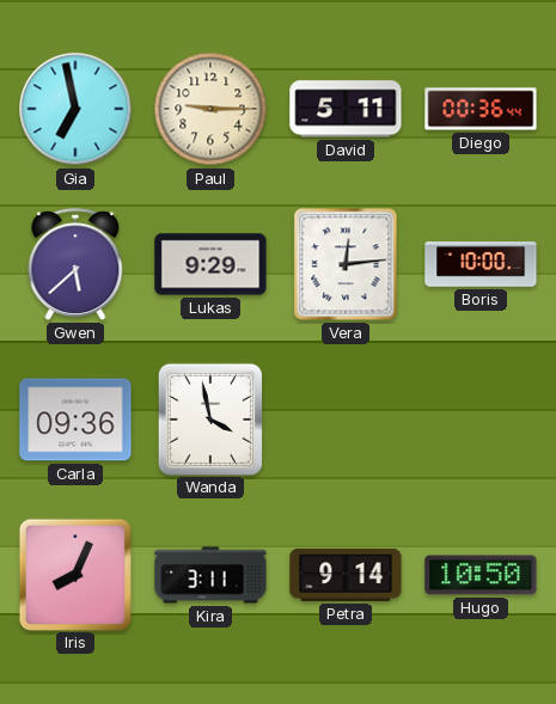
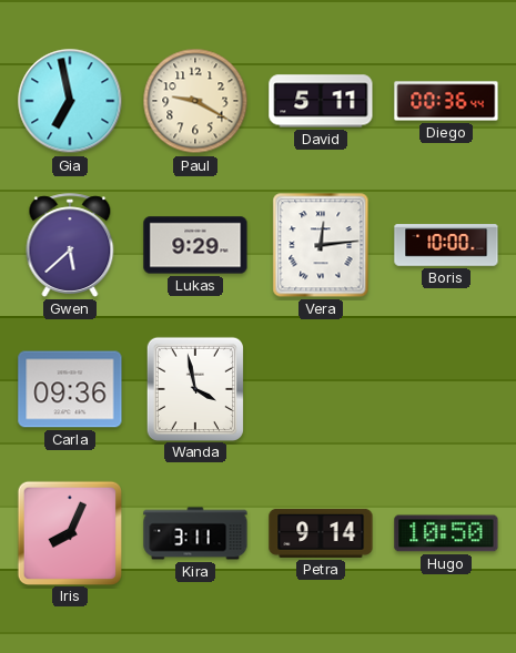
Paul: 9:15 -> 9:20 (195, 101)
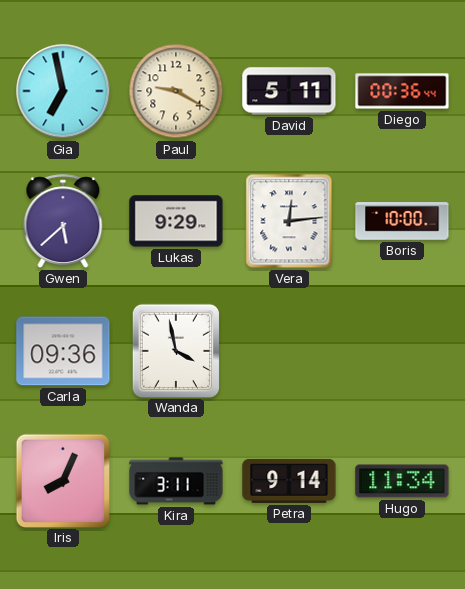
Hugo: 10:50 -> 11:34 (402, 481)
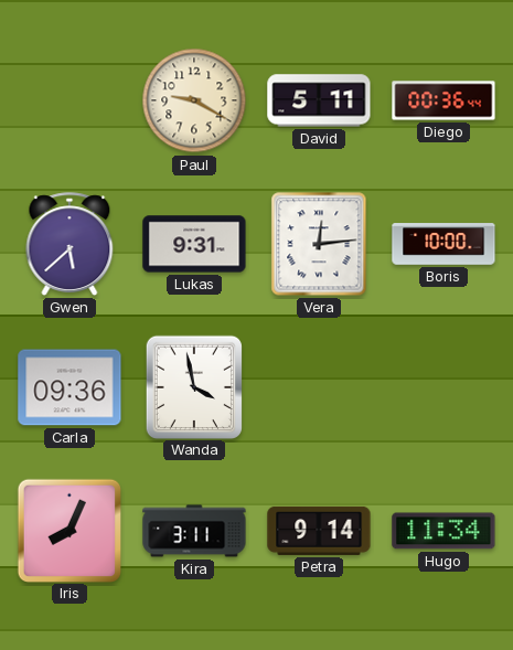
Gia: 6:58 -> none (63, 91)
Lukas: 9:29 -> 9:31 (194, 244)
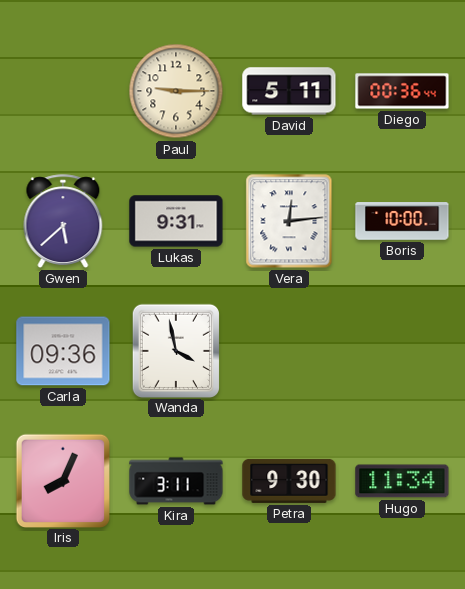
Paul: 9:20 -> 9:15 (176, 91)
Petra: 9:14 -> 9:30 (289, 481)
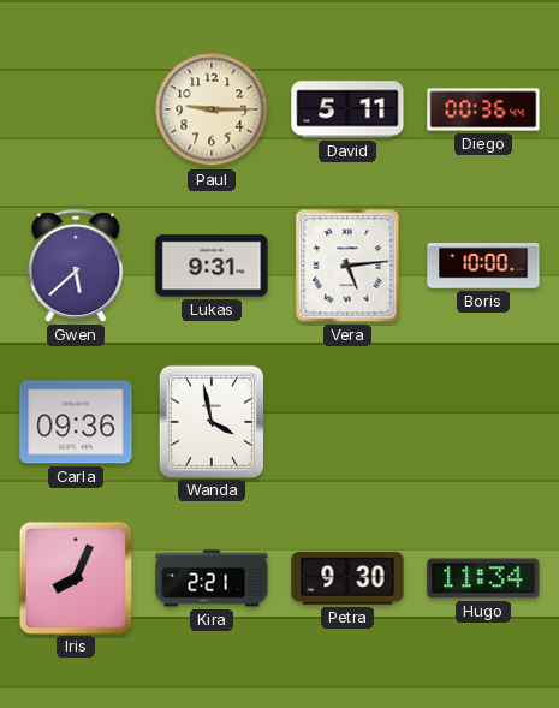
Vera: 12:14 -> 5:14 (347, 266)
Kira: 3:11 -> 2:21 (212, 578)
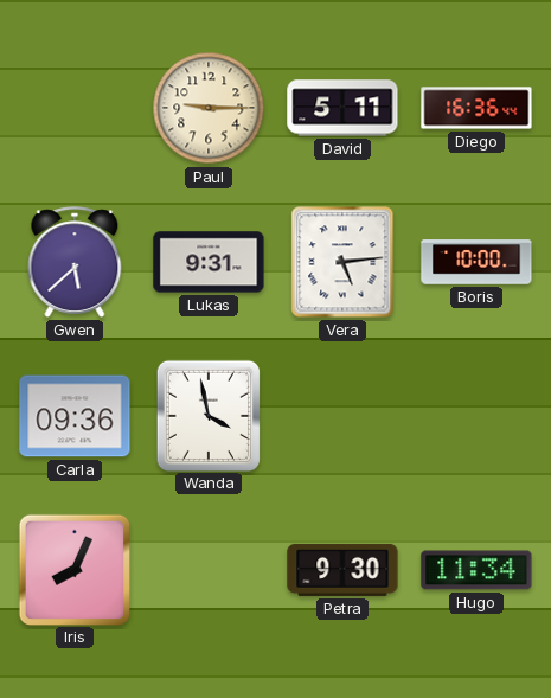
Diego: 00:36 -> 16:36 (476, 108)
Kira: 2:21 -> none (212, 578)
